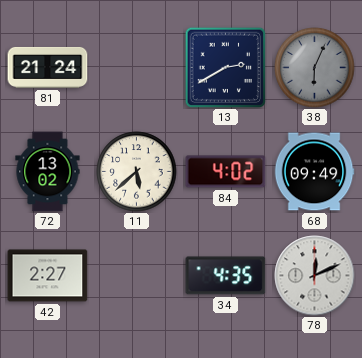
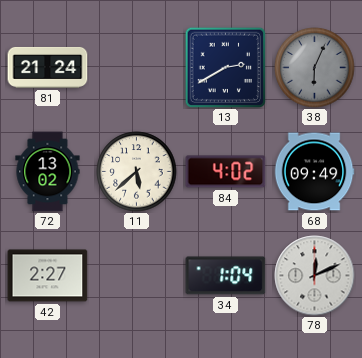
34: 4:35 -> 1:04 (226, 276)
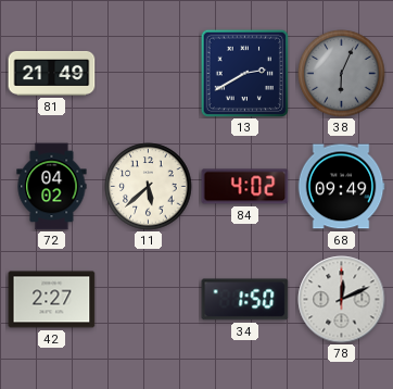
81: 21:24 -> 21:49 (52, 73)
72: 13:02 -> 04:02 (52, 187)
34: 1:04 -> 1:50 (245, 300)
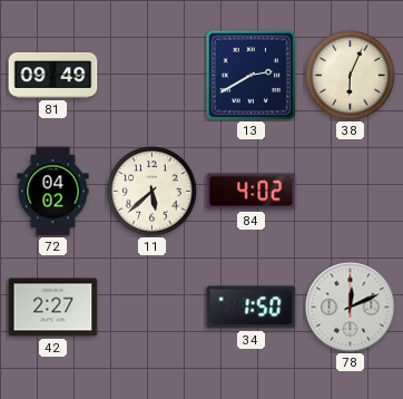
81: 21:49 -> 09:49 (53, 75)
38 dial: grey -> cream (351, 76)
68: 09:49 -> none (341, 187)
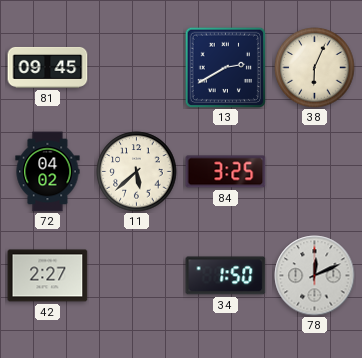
81: 09:49 -> 09:45 (48, 67)
84: 4:02 -> 3:25 (226, 172)
